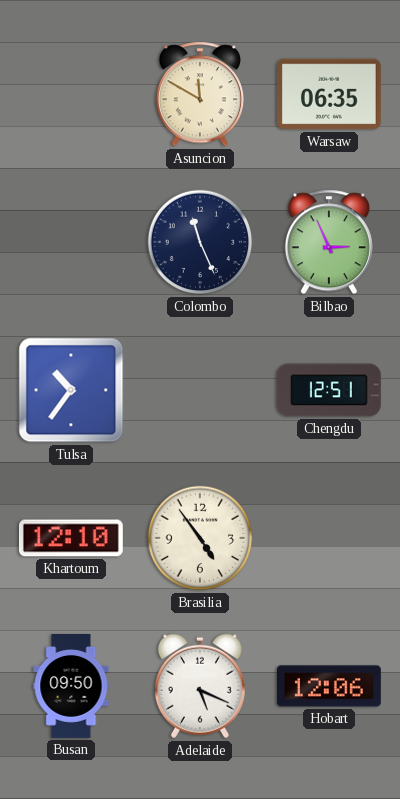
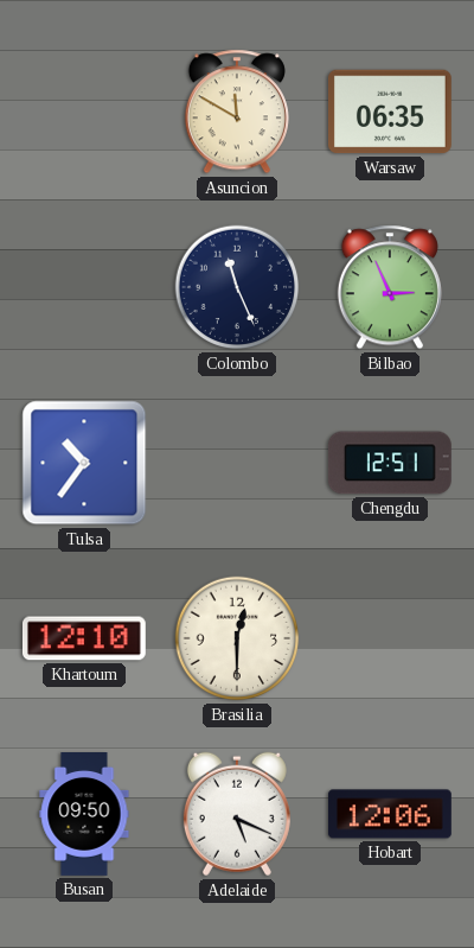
Brasilia: 4:54 -> 12:30 (237, 638)
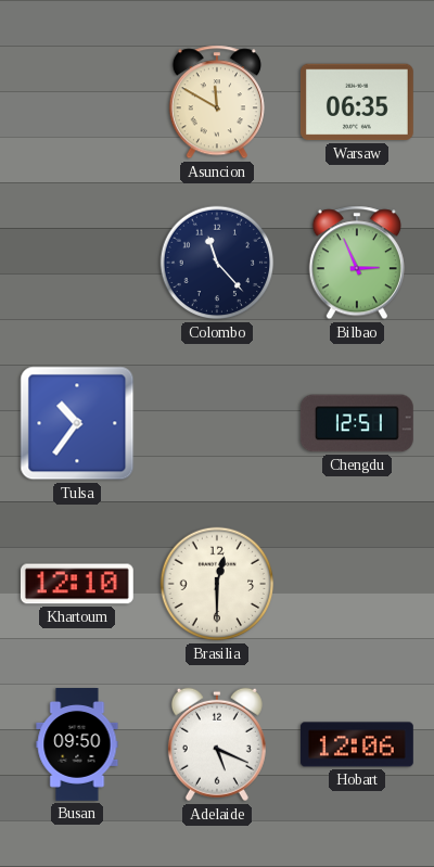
Colombo: 11:26 -> 11:23 (217, 263)
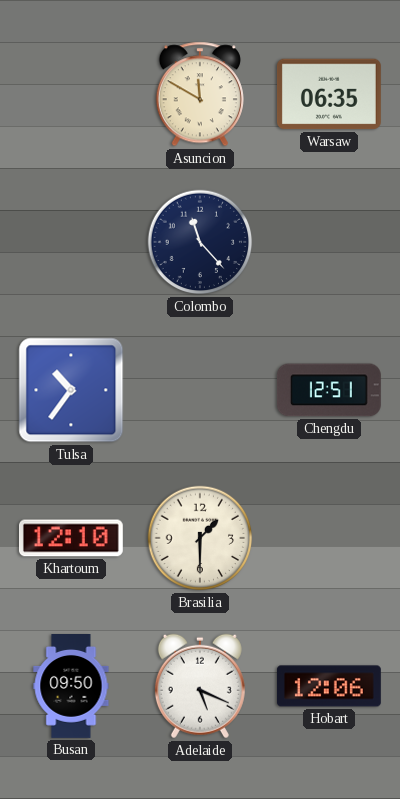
Bilbao: 2:56 -> none (357, 263)
Brasilia: 12:30 -> 1:30 (200, 538)
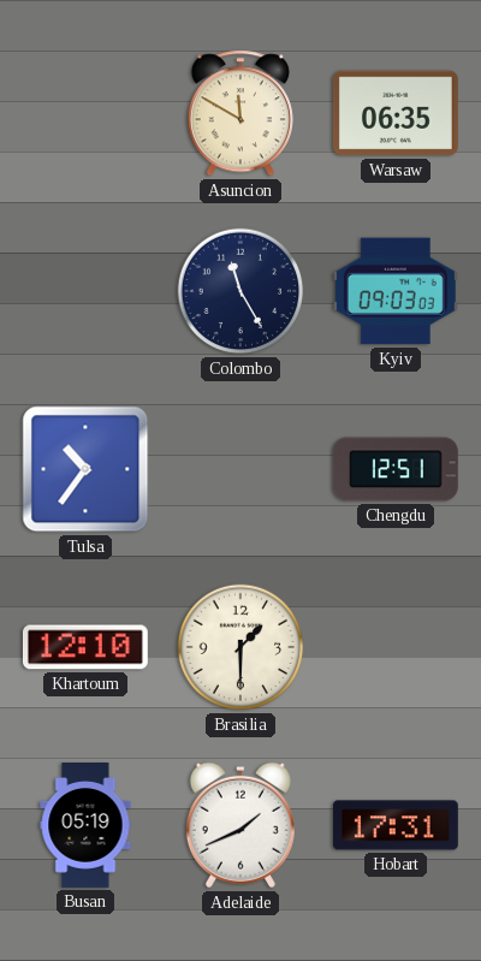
Colombo: 11:23 -> 11:25 (240, 291)
Kyiv: none -> 09:03 (396, 291)
Busan: 09:50 -> 05:19 (85, 826)
Adelaide: 5:19 -> 1:41 (240, 825)
Hobart: 12:06 -> 17:31 (396, 825)
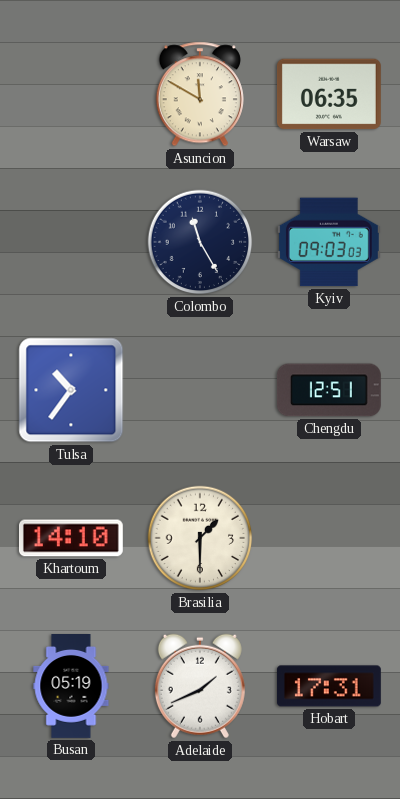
Khartoum: 12:10 -> 14:10 (71, 538)
